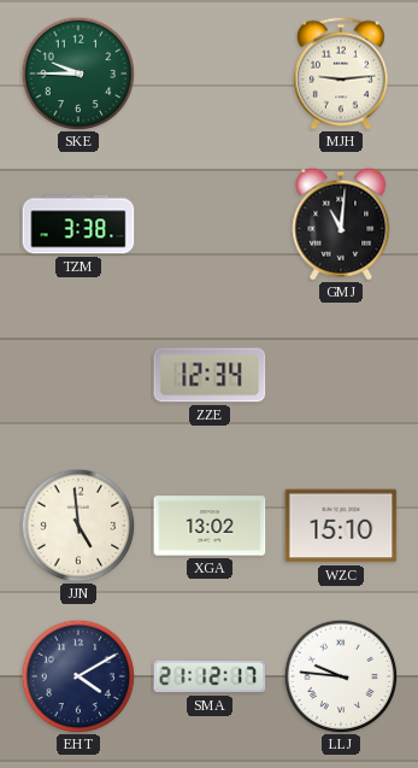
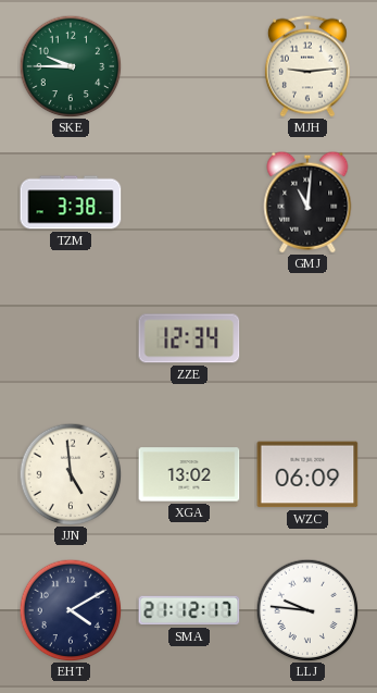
WZC: 15:10 -> 06:09 (307, 474)
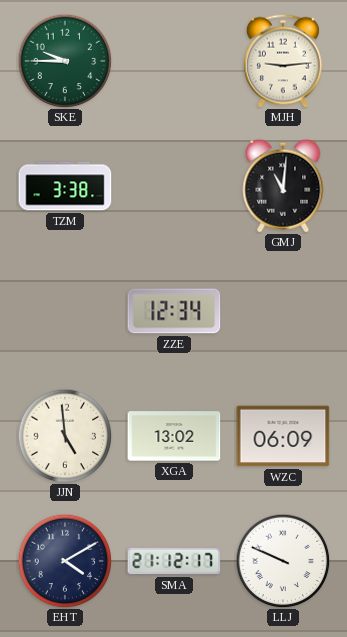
LLJ: 9:46 -> 9:49 (283, 561)
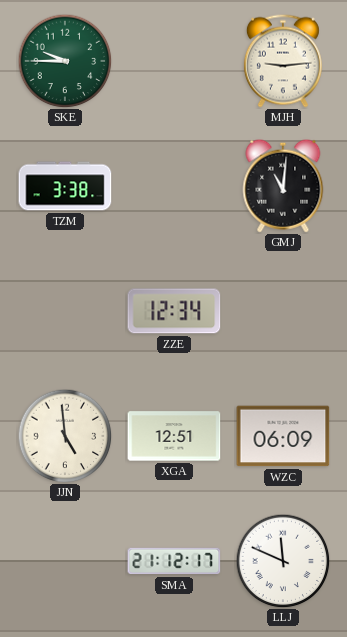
XGA: 13:02 -> 12:51 (174, 436)
EHT: 4:10 -> none (65, 561)
LLJ: 9:49 -> 11:49 (283, 561)
